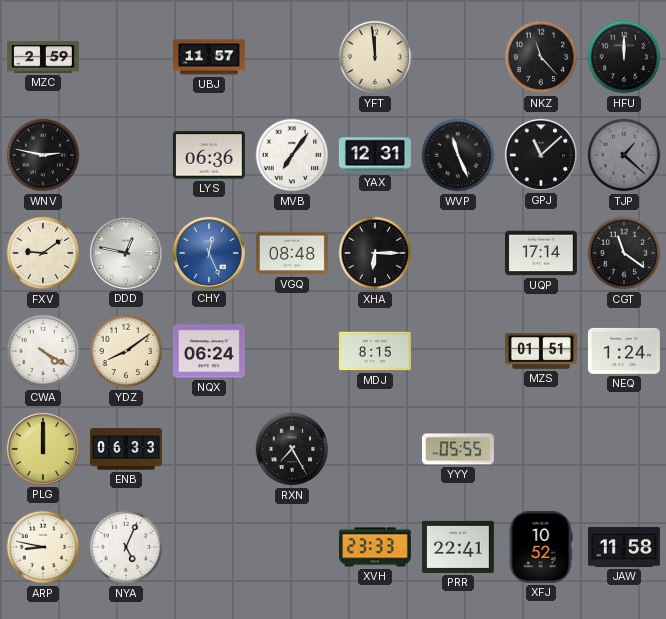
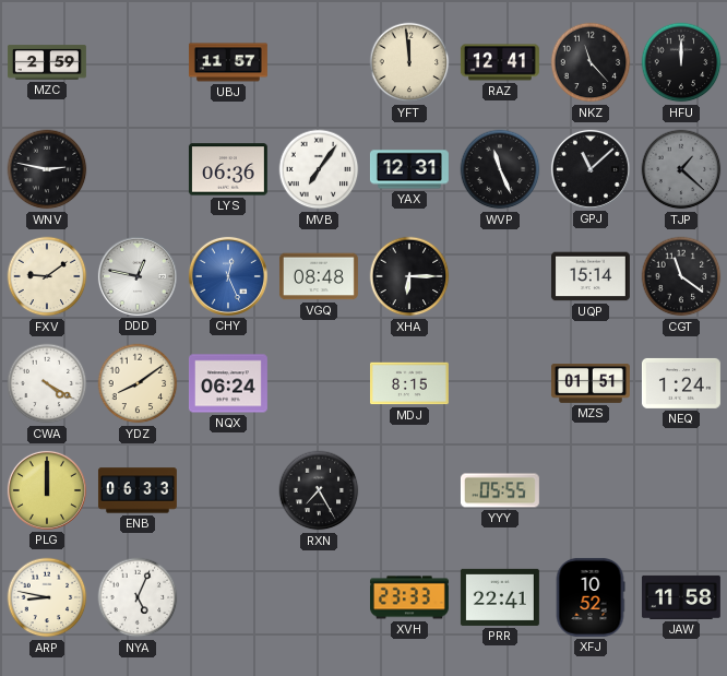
RAZ: none -> 12:41 (500, 62)
UQP: 17:14 -> 15:14 (591, 276)
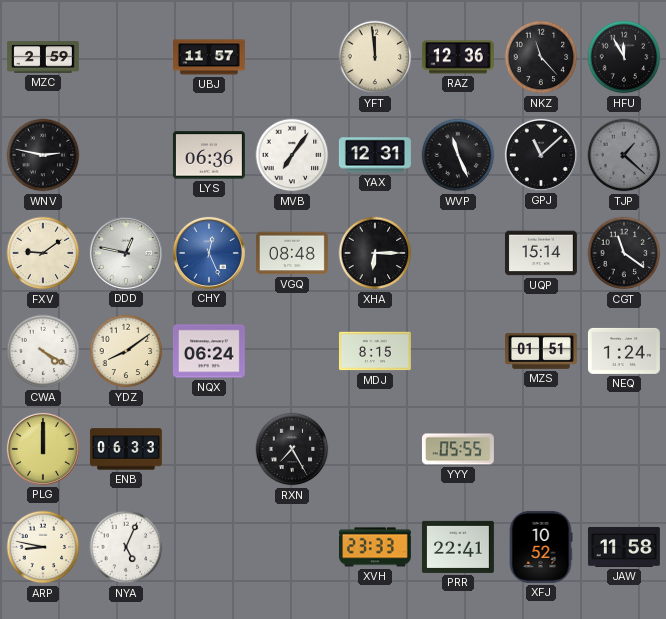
RAZ: 12:41 -> 12:36 (458, 57)
HFU: 12:00 -> 11:55 (624, 57)
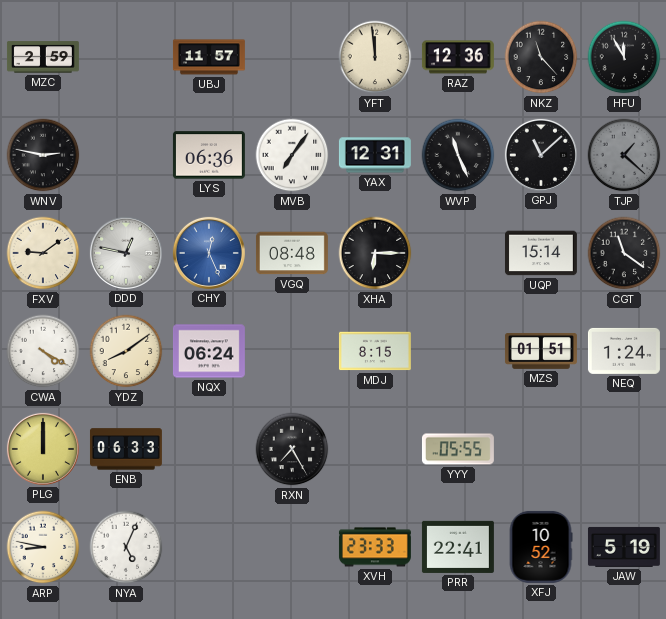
JAW: 11:58 -> 5:19 (624, 547)
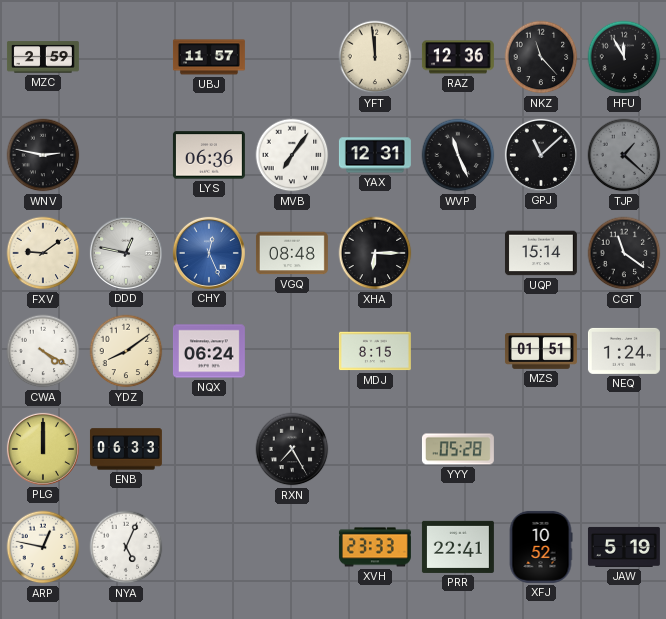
YYY: 05:55 -> 05:28 (458, 449)
ARP: 8:47 -> 12:47 (43, 547)
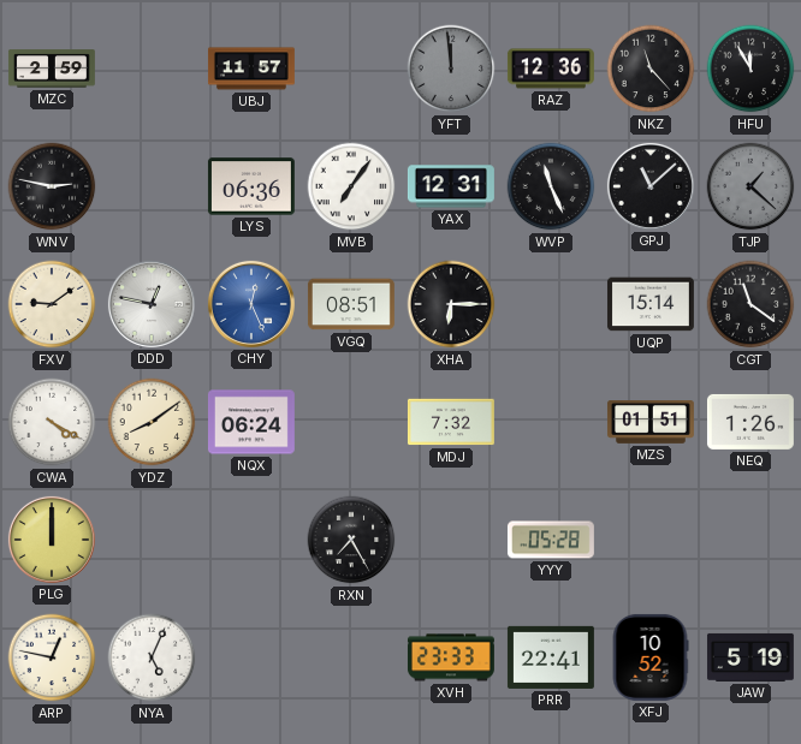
YFT dial: cream -> grey (451, 69)
VGQ: 08:48 -> 08:51 (351, 304)
MDJ: 8:15 -> 7:32 (451, 422)
NEQ: 1:24 -> 1:26 (750, 422)
ENB: 06:33 -> none (126, 449)
